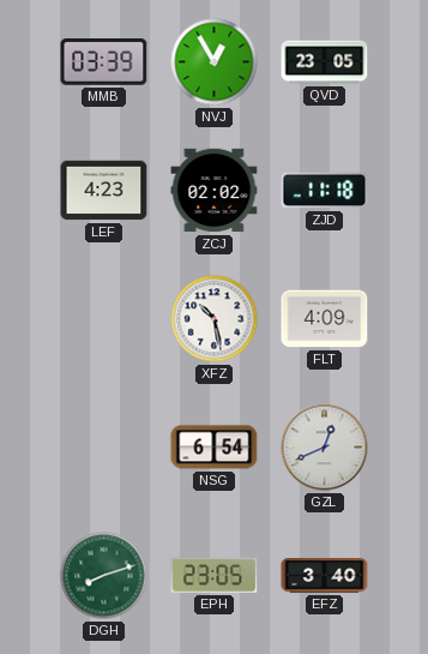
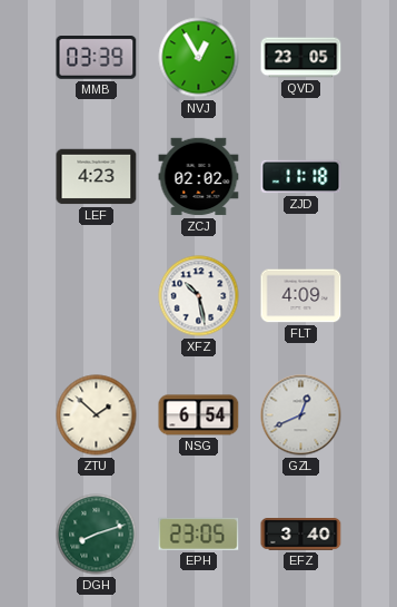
ZTU: none -> 1:52 (97, 415)
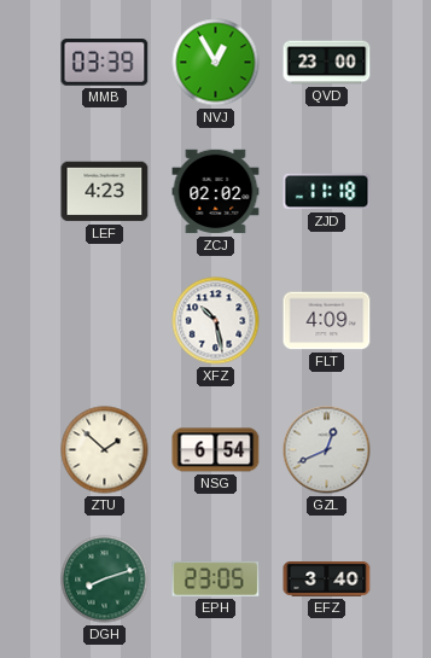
QVD: 23:05 -> 23:00 (327, 63)
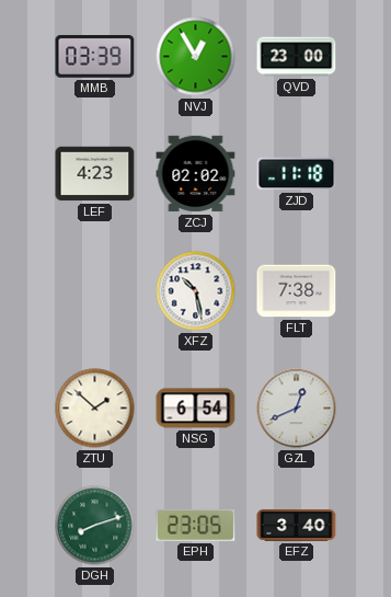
FLT: 4:09 -> 7:38 (297, 291)
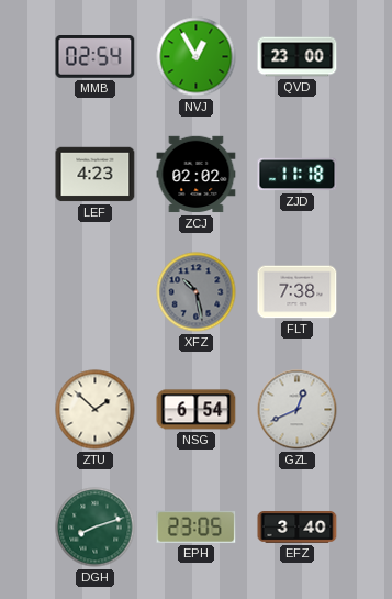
MMB: 03:39 -> 02:54 (96, 57)
XFZ dial: white -> grey (197, 292)
